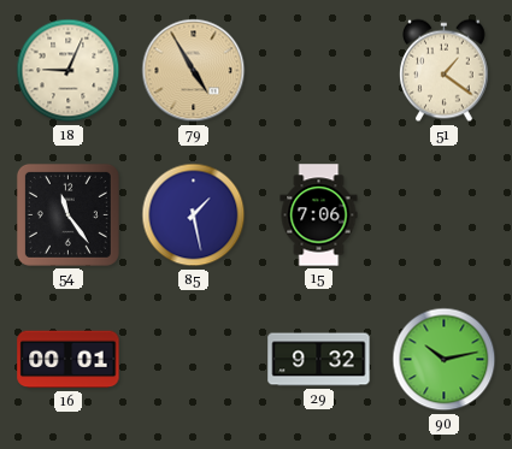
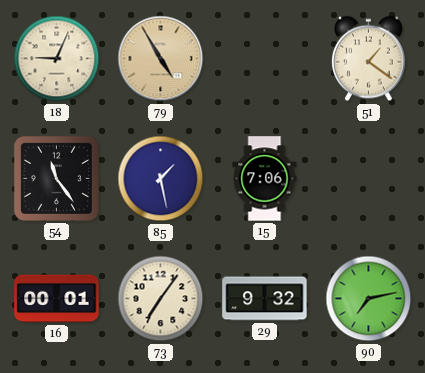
73: none -> 7:06 (161, 299)
90: 10:13 -> 7:13 (369, 299)
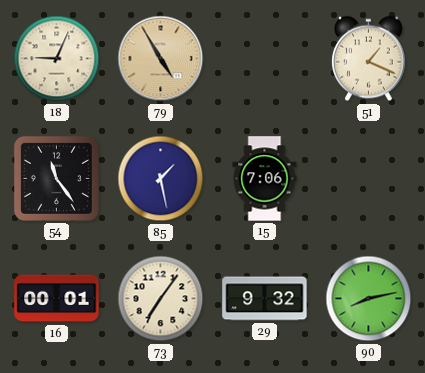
51: 1:21 -> 1:19 (369, 59)
90: 7:13 -> 8:13 (369, 299)
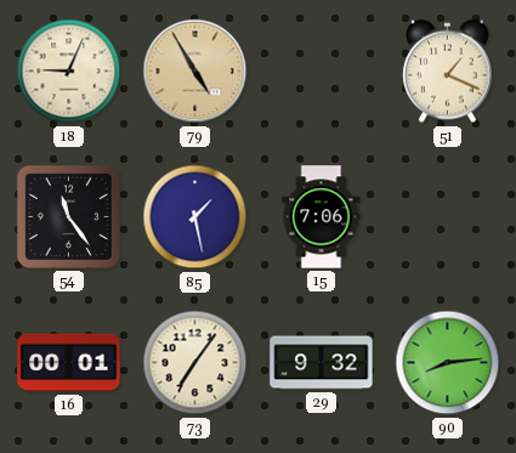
90: 8:13 -> 8:14 (448, 363)
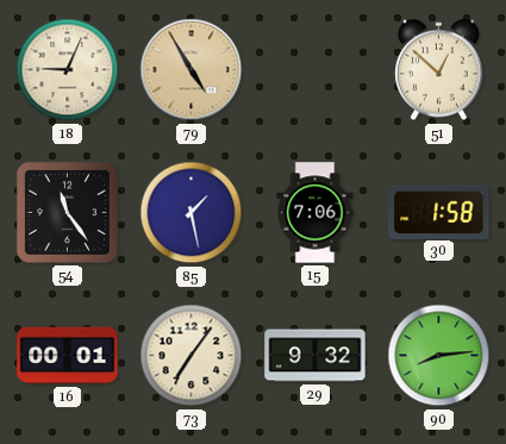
51: 1:19 -> 12:52 (439, 70)
30: none -> 1:58 (439, 212)
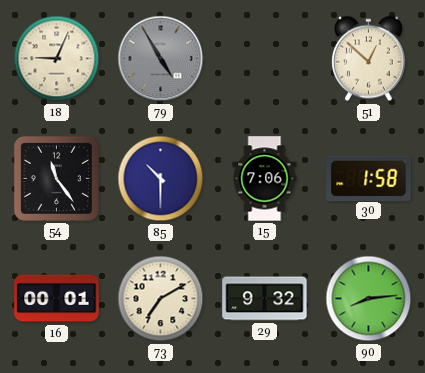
79 dial: champagne -> grey (161, 59)
85: 1:28 -> 10:30 (161, 179)
73: 7:06 -> 7:10 (161, 299)
